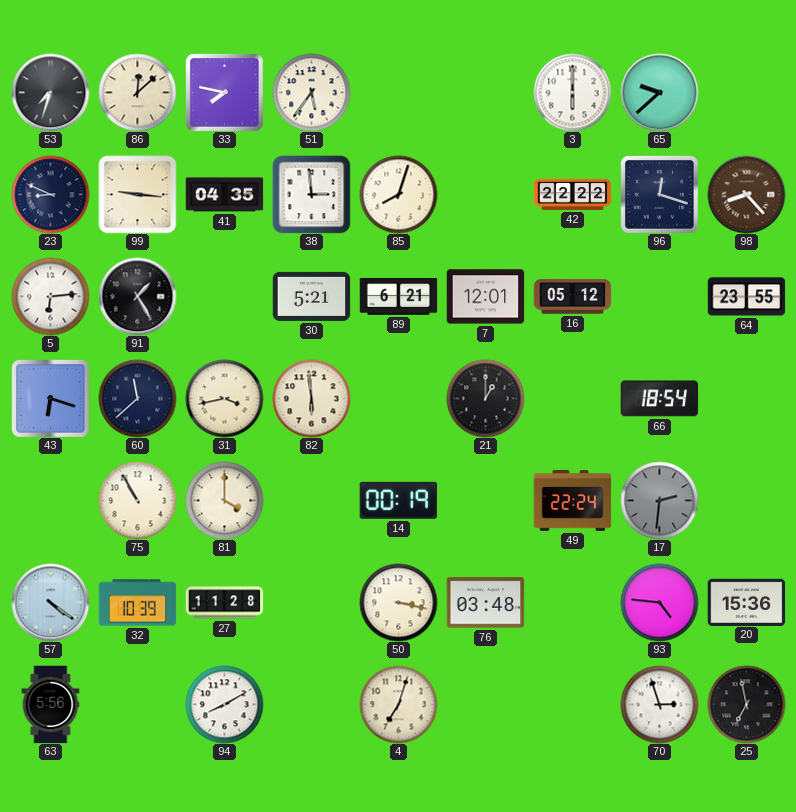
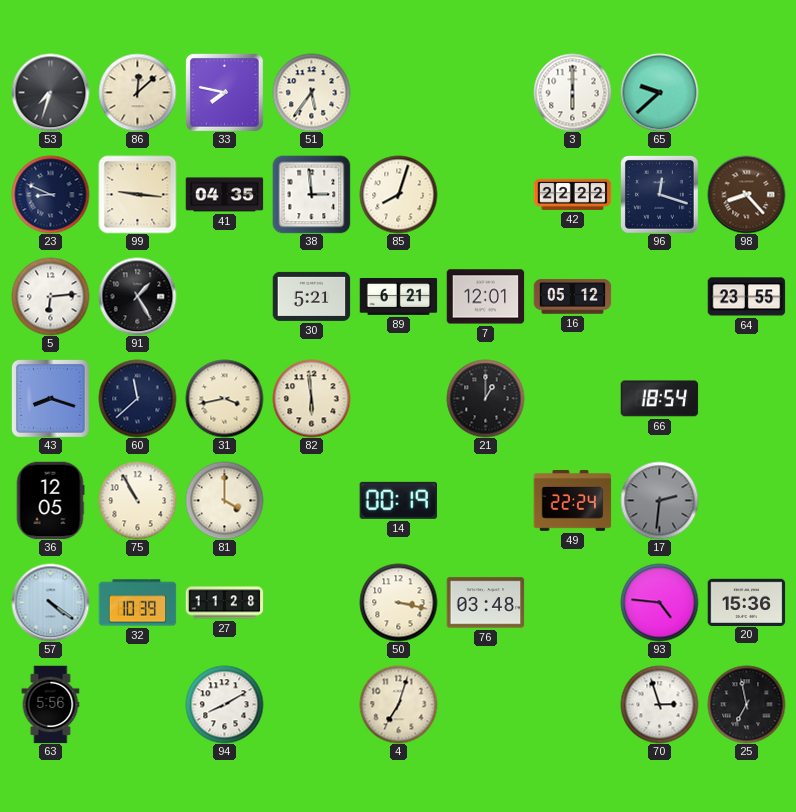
43: 6:18 -> 8:18 (51, 399)
36: none -> 12:05 (50, 500)
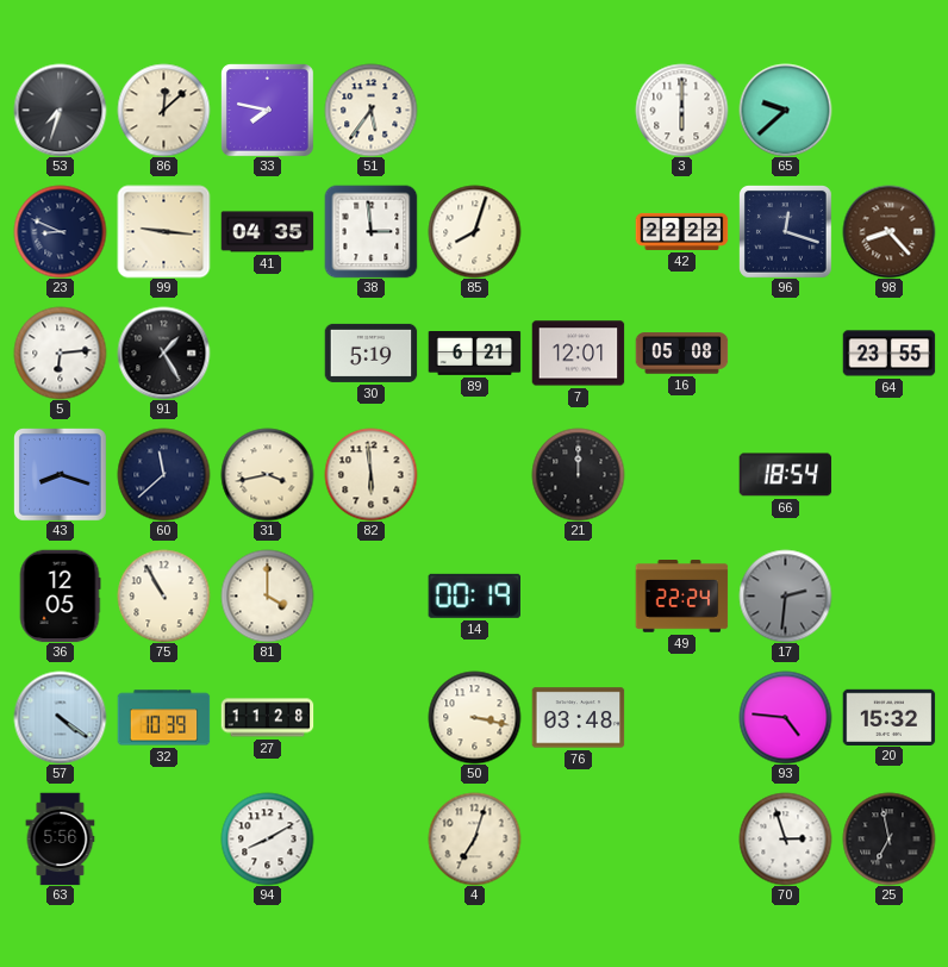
30: 5:21 -> 5:19 (370, 353)
16: 05:12 -> 05:08 (681, 354)
21: 1:00 -> 12:00 (578, 474)
20: 15:36 -> 15:32 (888, 717)
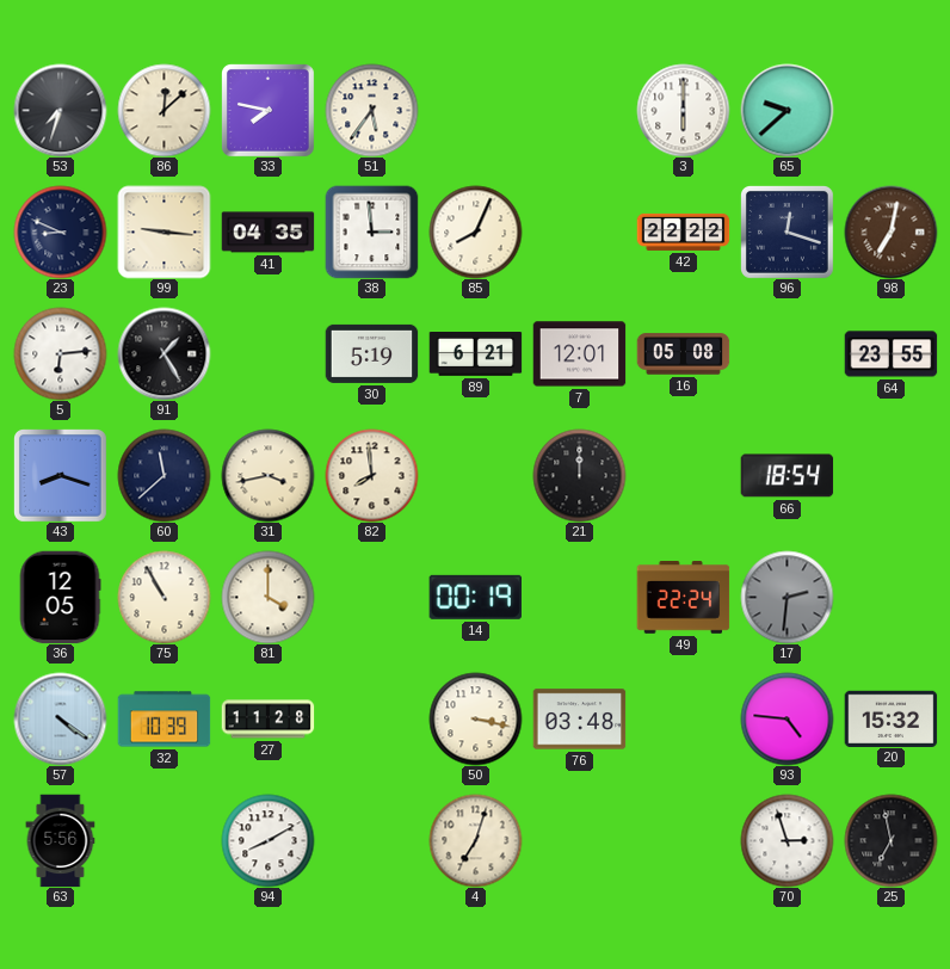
85: 8:03 -> 8:04 (475, 232)
98: 8:23 -> 7:02 (890, 232)
82: 5:59 -> 7:59 (371, 475)
